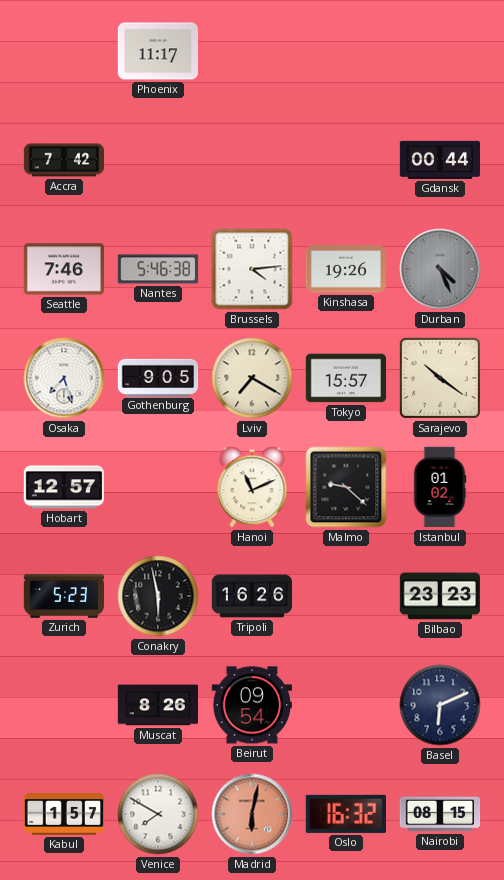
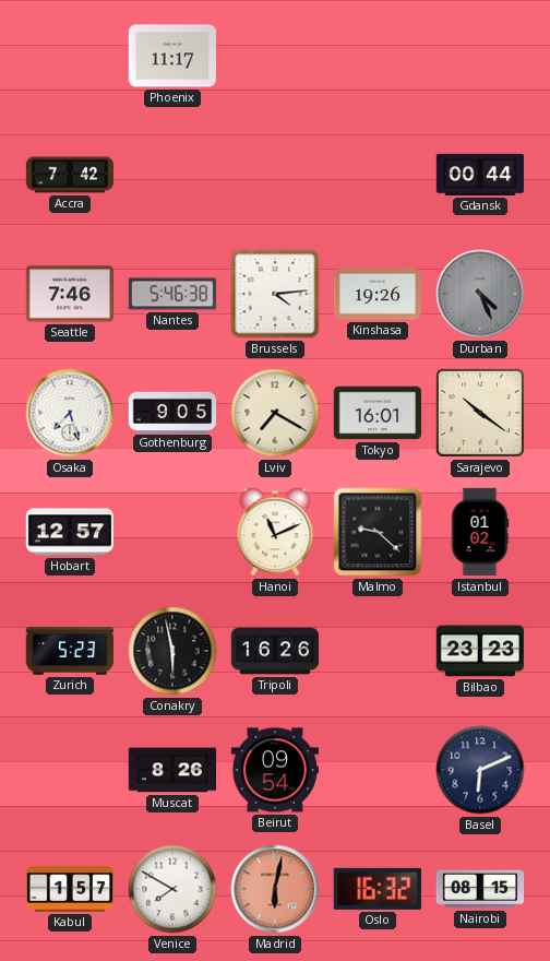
Tokyo: 15:57 -> 16:01 (378, 413)
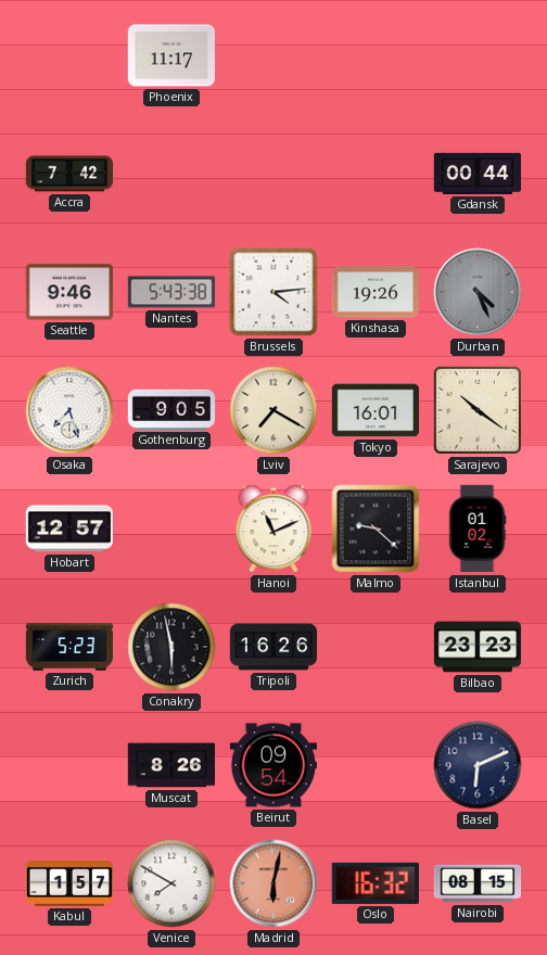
Seattle: 7:46 -> 9:46 (68, 292)
Nantes: 5:46 -> 5:43 (171, 292)
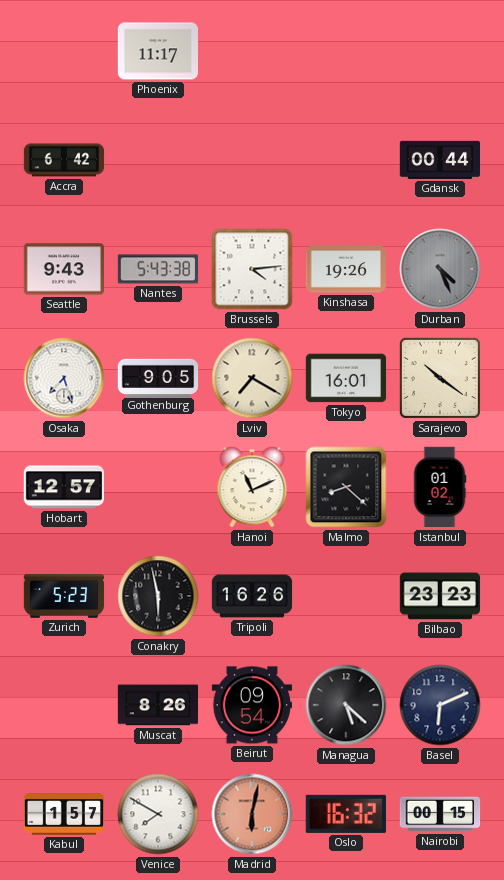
Accra: 7:42 -> 6:42 (64, 160)
Seattle: 9:46 -> 9:43 (63, 269)
Malmo: 9:22 -> 8:22 (346, 487)
Managua: none -> 5:22 (346, 705)
Nairobi: 08:15 -> 00:15 (440, 814)
